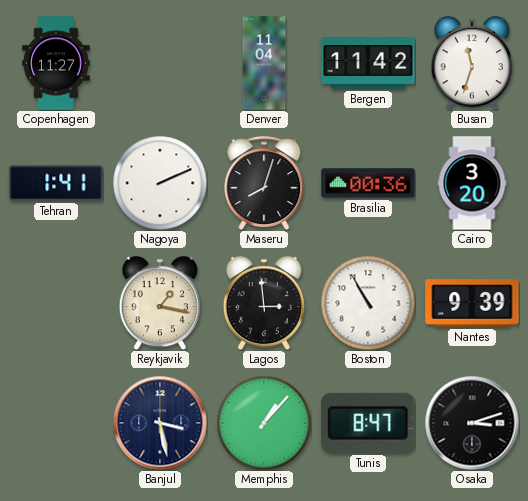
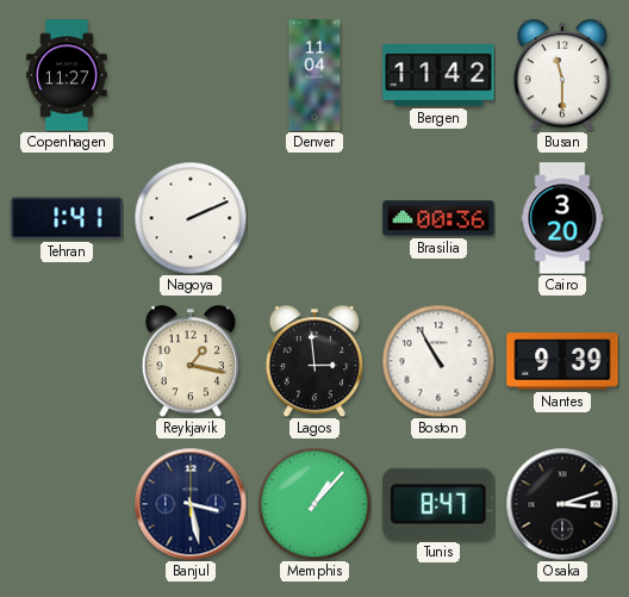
Busan: 11:33 -> 11:30 (562, 75)
Maseru: 8:03 -> none (264, 183)
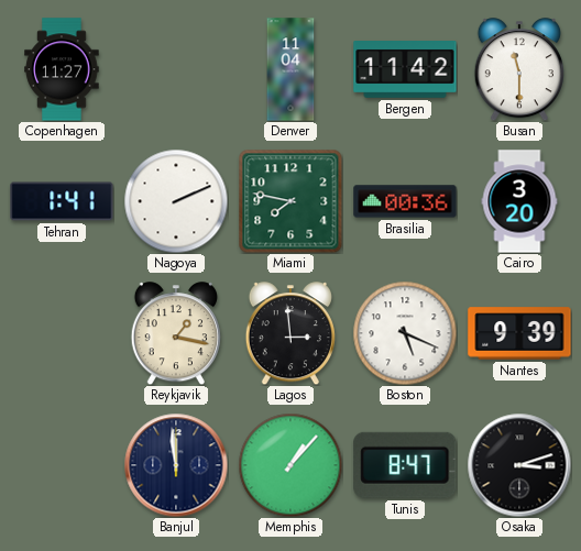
Miami: none -> 7:47 (290, 201)
Boston: 10:55 -> 5:19 (405, 333)
Banjul: 3:28 -> 11:59 (176, 465)
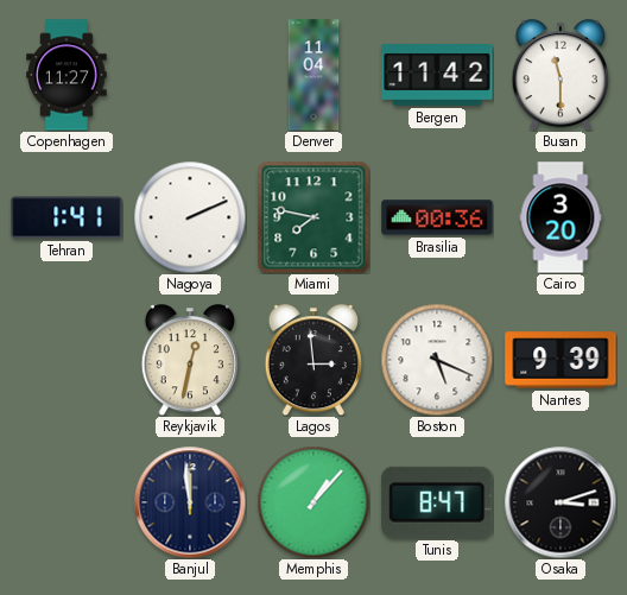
Reykjavik: 1:17 -> 12:32 (190, 360)
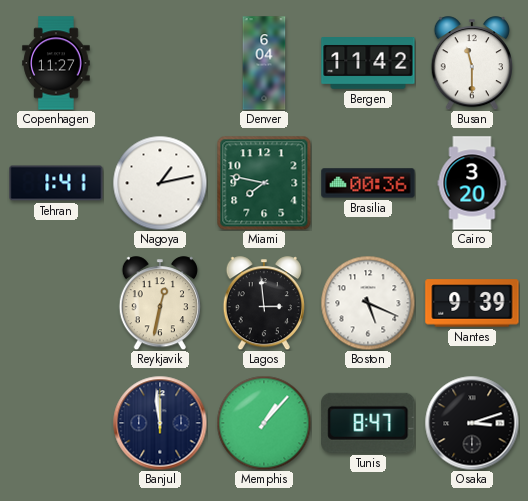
Denver: 11:04 -> 6:04 (264, 63)
Nagoya: 2:11 -> 1:13 (160, 183)
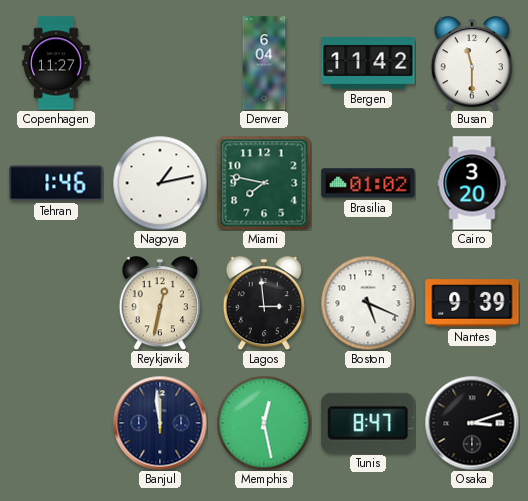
Tehran: 1:41 -> 1:46 (56, 183)
Brasilia: 00:36 -> 01:02 (368, 183)
Memphis: 1:07 -> 12:28 (264, 423)
